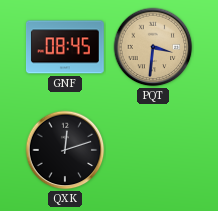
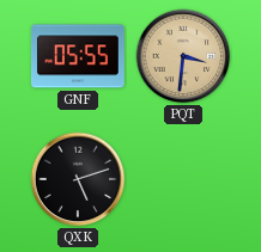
GNF: 08:45 -> 05:55 (78, 56)
QXK: 12:12 -> 5:12 (78, 179)
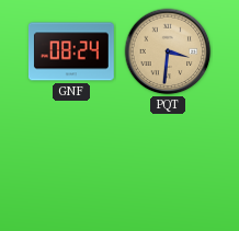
GNF: 05:55 -> 08:24 (71, 51)
QXK: 5:12 -> none (78, 179)
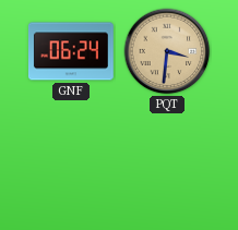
GNF: 08:24 -> 06:24 (71, 51)
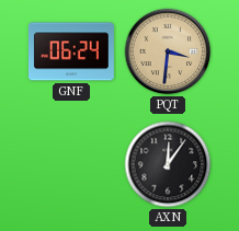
AXN: none -> 12:06 (168, 164)
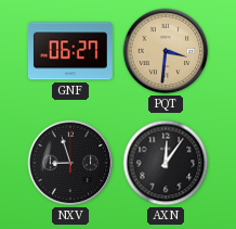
GNF: 06:24 -> 06:27 (70, 51)
NXV: none -> 8:57 (70, 163)
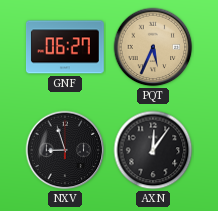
PQT: 3:31 -> 5:34 (153, 47)
